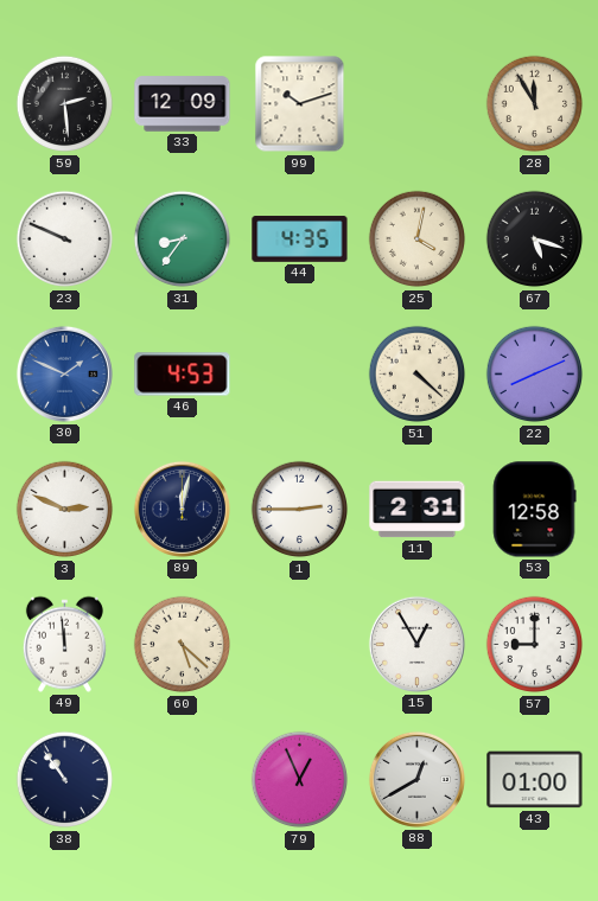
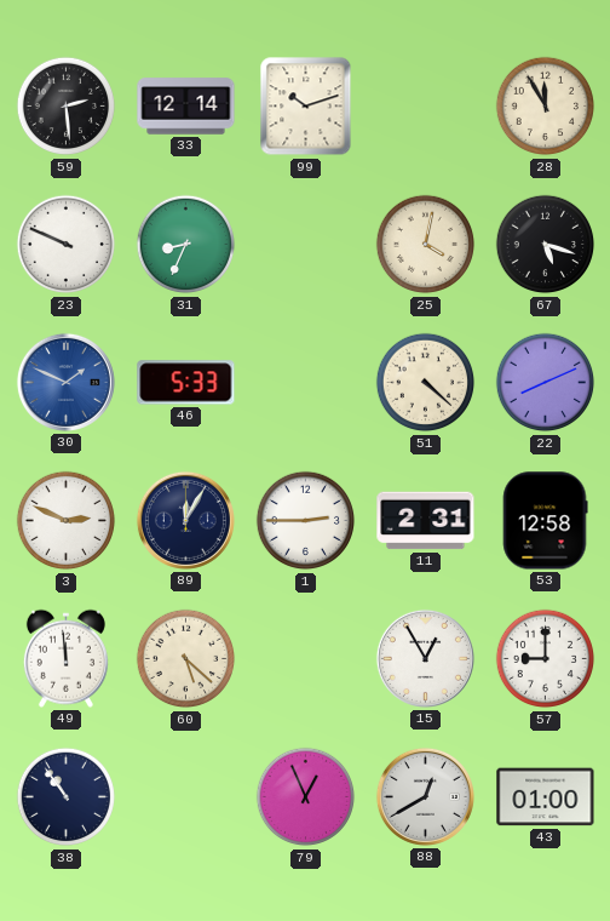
33: 12:09 -> 12:14 (186, 107)
31: 8:36 -> 8:34 (186, 245)
44: 4:35 -> none (300, 239)
46: 4:53 -> 5:33 (186, 383)
89: 12:02 -> 12:05 (185, 520)
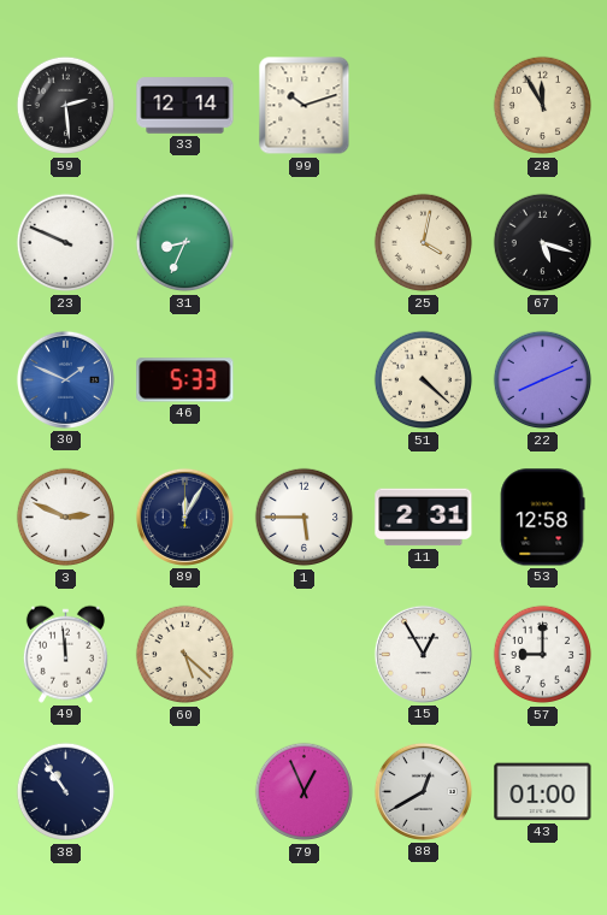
1: 2:45 -> 5:45 (305, 518)
